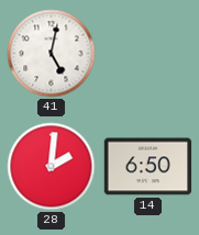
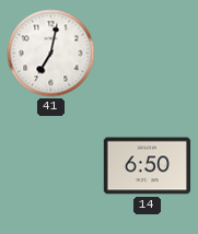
41: 5:02 -> 7:02 (51, 54)
28: 2:01 -> none (52, 167)
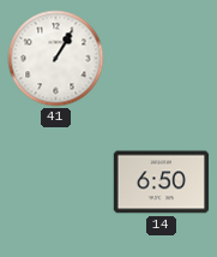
41: 7:02 -> 1:05 (56, 59)
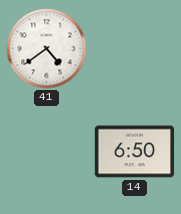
41: 1:05 -> 4:39 (47, 49)
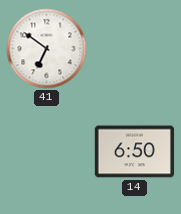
41: 4:39 -> 6:51 (47, 49)
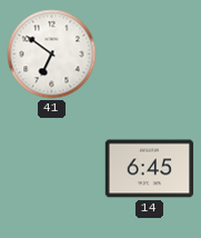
14: 6:50 -> 6:45 (150, 169)
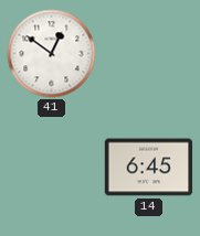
41: 6:51 -> 12:51 (52, 54)
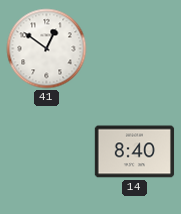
14: 6:45 -> 8:40 (135, 152)
